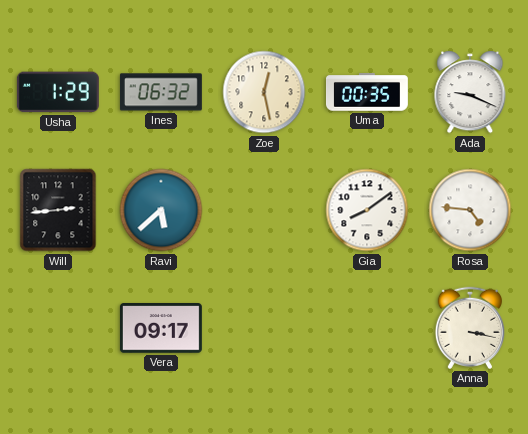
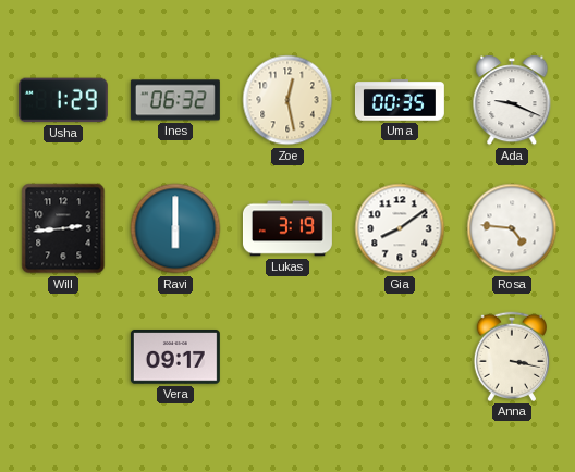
Ravi: 5:38 -> 6:00 (175, 228)
Lukas: none -> 3:19 (287, 228)
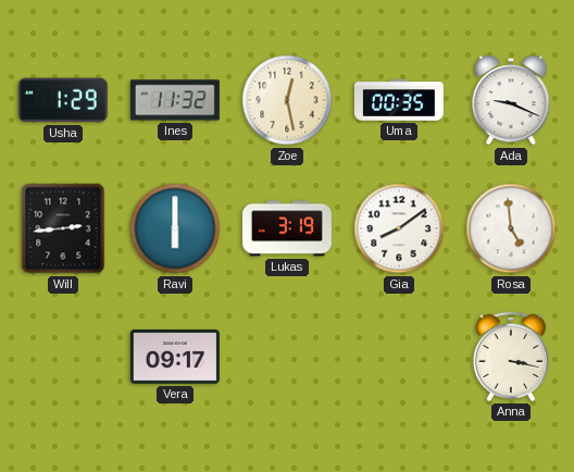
Ines: 06:32 -> 11:32 (175, 100)
Rosa: 4:46 -> 4:59 (511, 228)
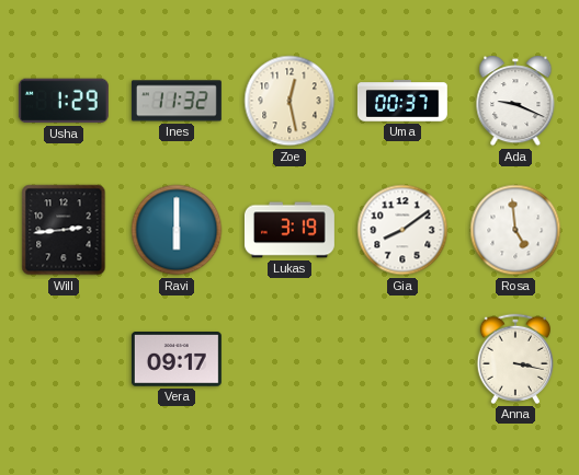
Uma: 00:35 -> 00:37 (402, 101)
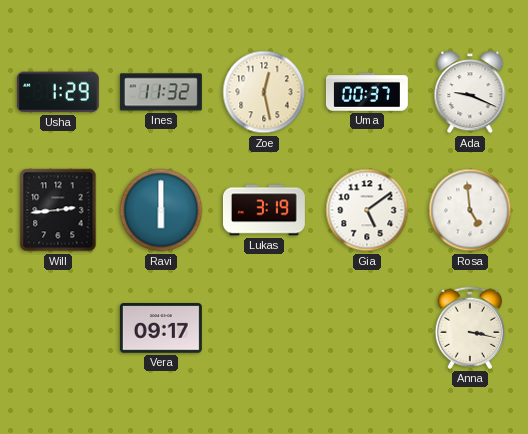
Gia: 8:09 -> 5:09 (367, 210)
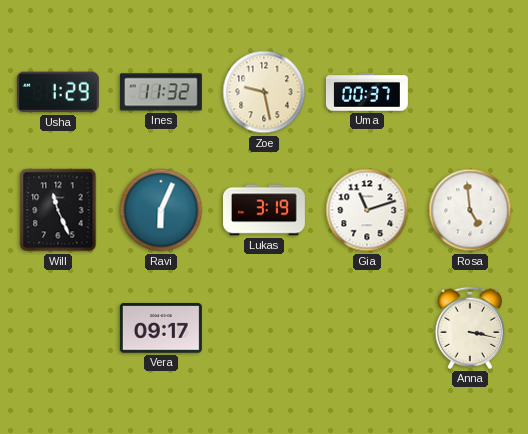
Zoe: 12:28 -> 9:28 (264, 92)
Ada: 9:19 -> none (470, 92)
Will: 2:44 -> 11:26 (58, 210)
Ravi: 6:00 -> 6:04 (161, 210)
Gia: 5:09 -> 11:12 (367, 210)
